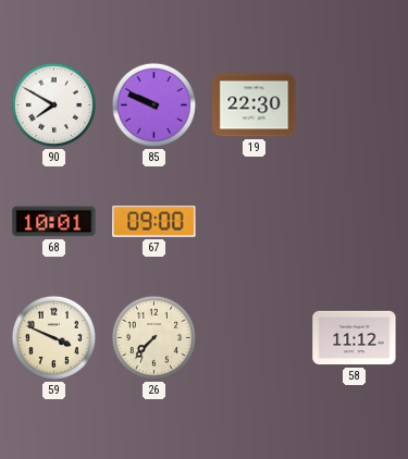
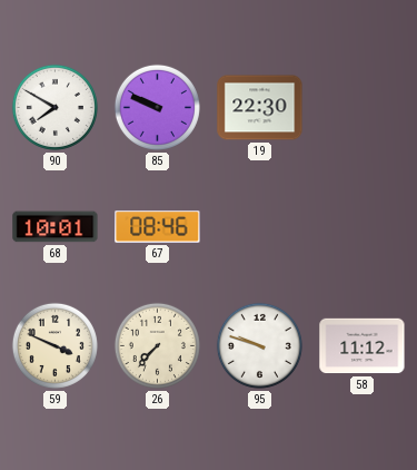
67: 09:00 -> 08:46 (158, 227)
95: none -> 9:48 (259, 345)
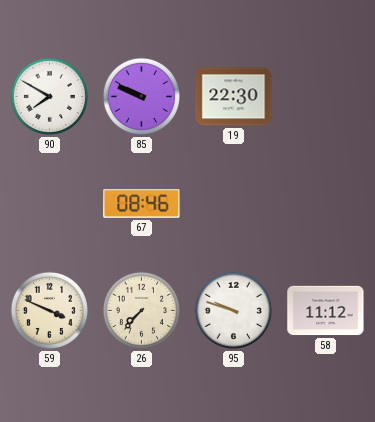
68: 10:01 -> none (56, 227)
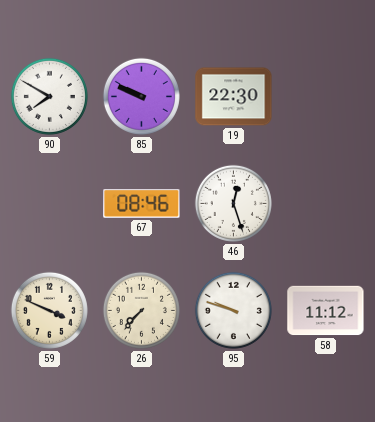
46: none -> 12:27 (233, 203)
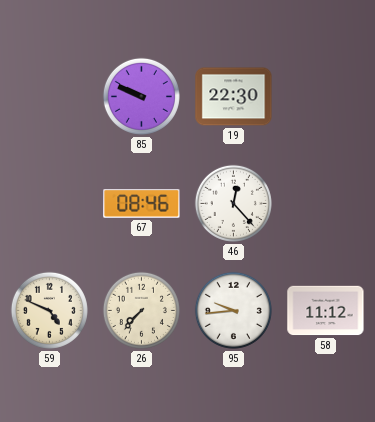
90: 7:50 -> none (49, 96)
46: 12:27 -> 12:23 (233, 203)
59: 3:49 -> 4:49 (49, 310)
95: 9:48 -> 9:44 (233, 310)
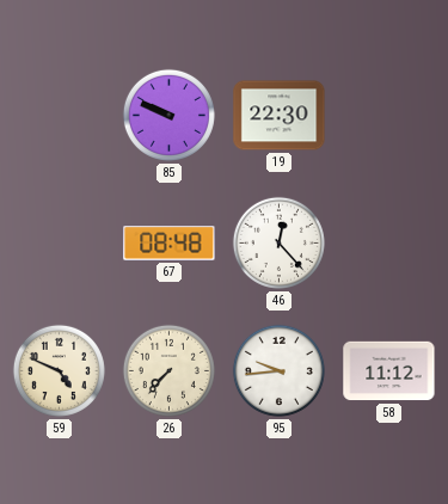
67: 08:46 -> 08:48 (170, 244)
